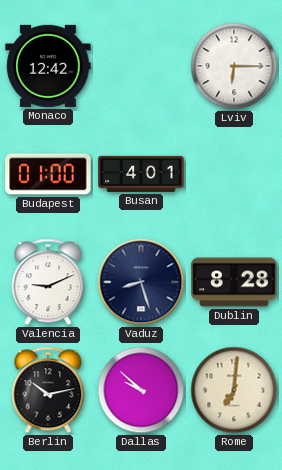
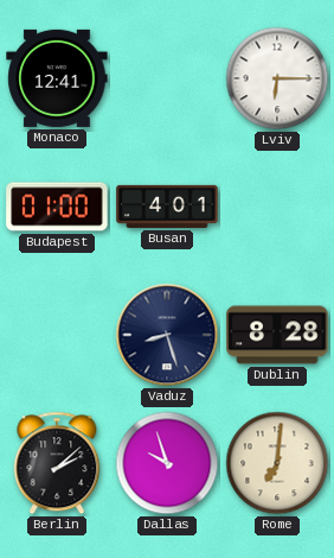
Monaco: 12:42 -> 12:41 (57, 78)
Valencia: 9:11 -> none (48, 282)
Berlin: 10:13 -> 2:08 (57, 463)
Dallas: 9:52 -> 9:57 (167, 463)
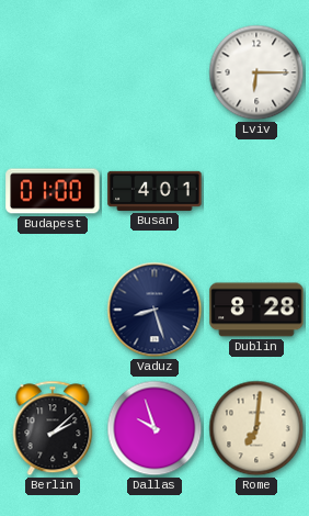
Monaco: 12:41 -> none (57, 78)
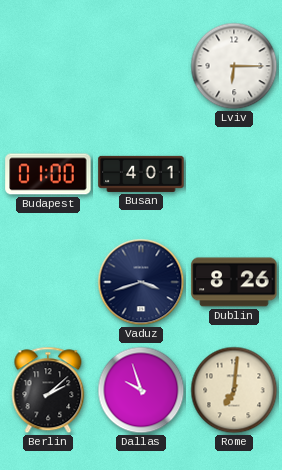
Vaduz: 8:27 -> 3:42 (141, 282)
Dublin: 8:28 -> 8:26 (234, 282)
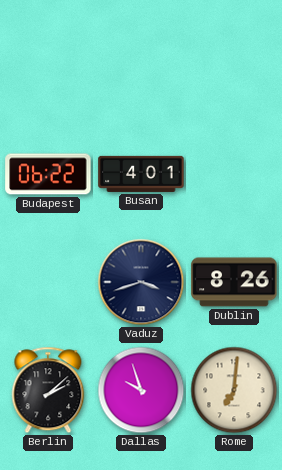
Lviv: 6:15 -> none (234, 66)
Budapest: 01:00 -> 06:22 (48, 174)
